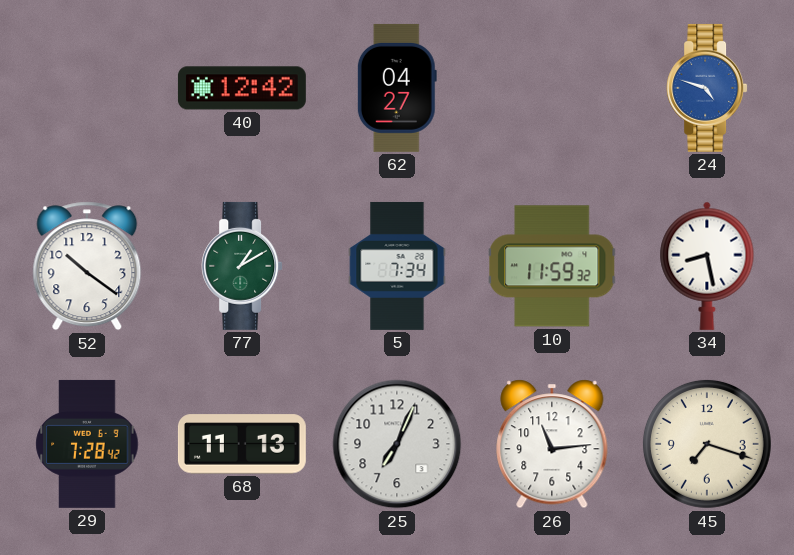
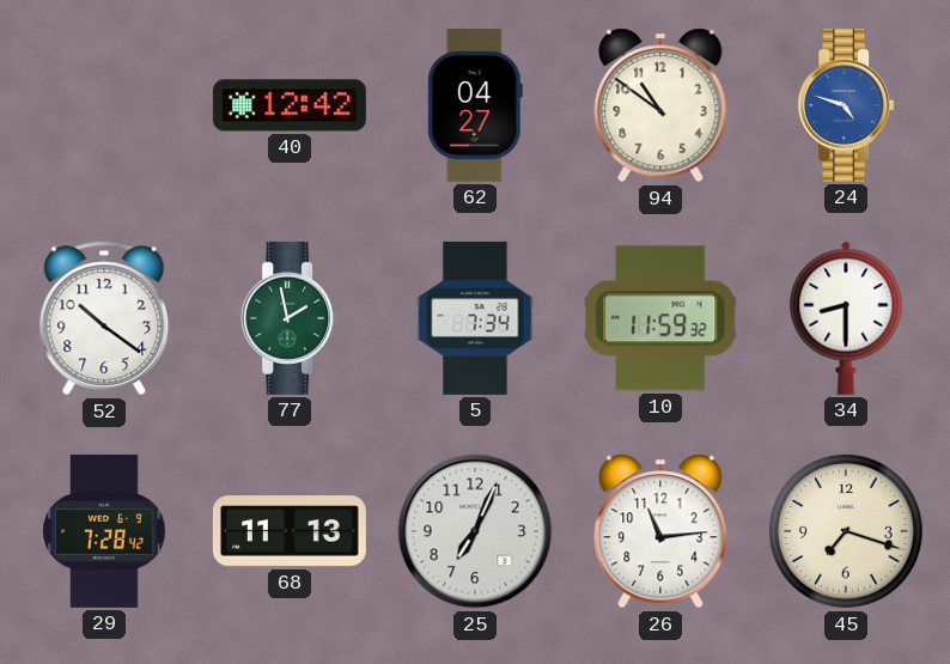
94: none -> 10:51 (660, 105)
77: 1:10 -> 1:58 (290, 318)
34: 8:28 -> 8:30 (846, 318)
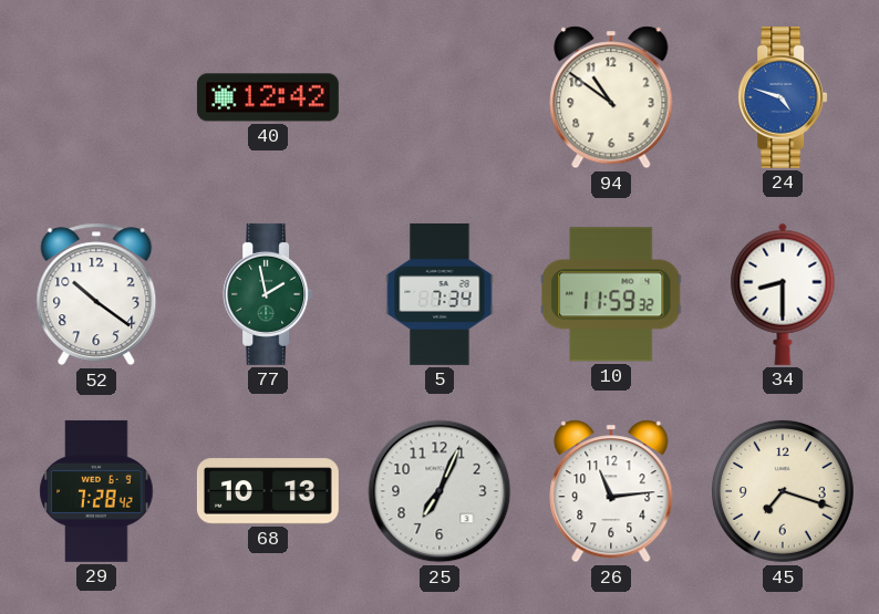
62: 04:27 -> none (475, 105)
68: 11:13 -> 10:13 (268, 491)
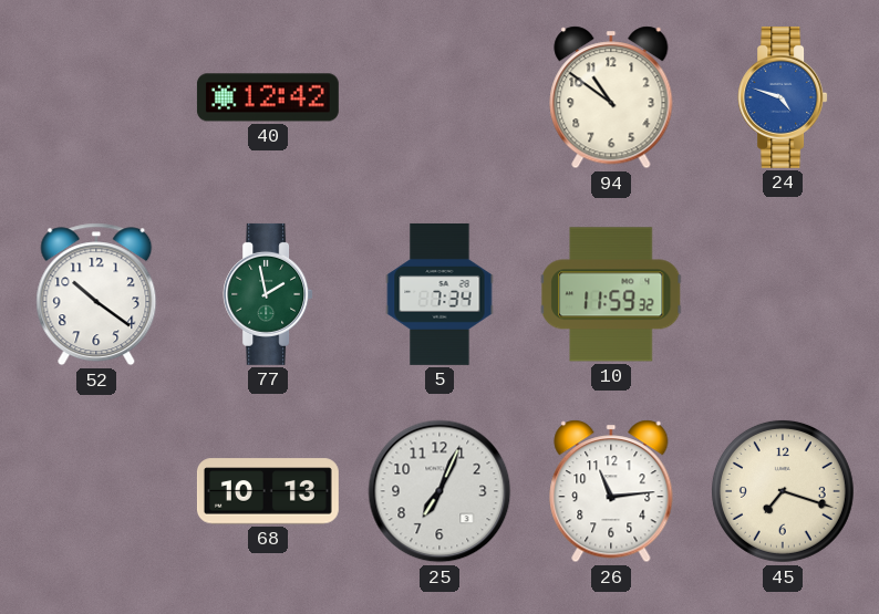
34: 8:30 -> none (783, 294)
29: 7:28 -> none (96, 491)
